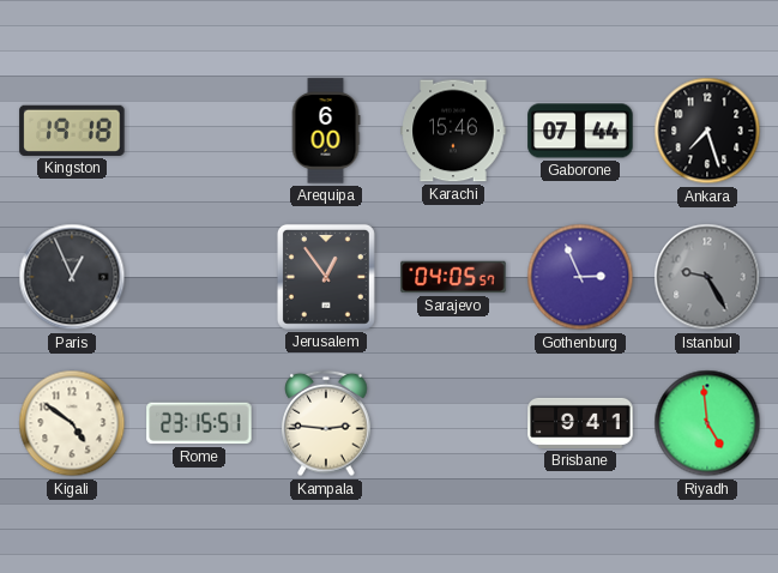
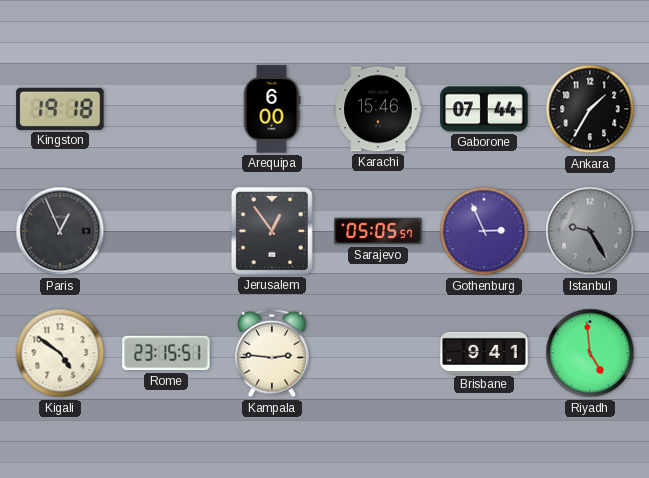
Ankara: 7:27 -> 1:35 (590, 109)
Sarajevo: 04:05 -> 05:05 (378, 231)
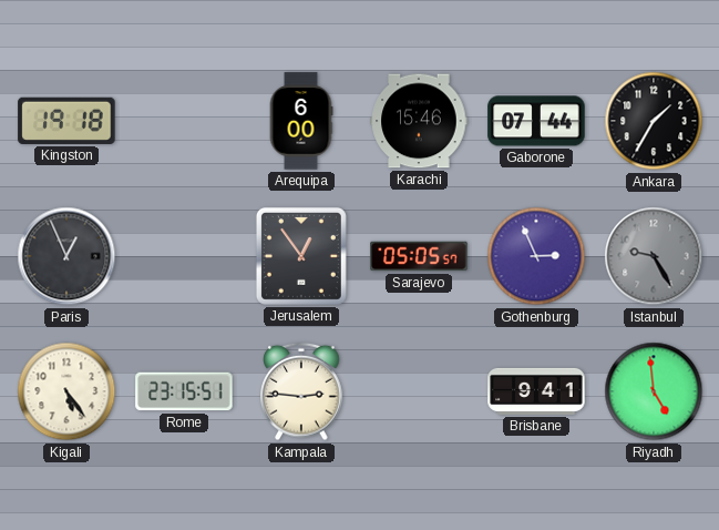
Kigali: 4:51 -> 5:24 (66, 391)
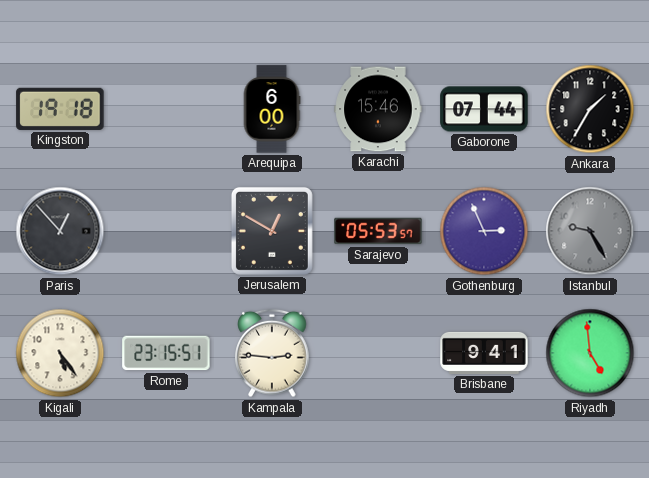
Paris: 12:56 -> 12:53 (60, 231)
Jerusalem: 12:54 -> 12:50 (272, 231)
Sarajevo: 05:05 -> 05:53 (378, 231)
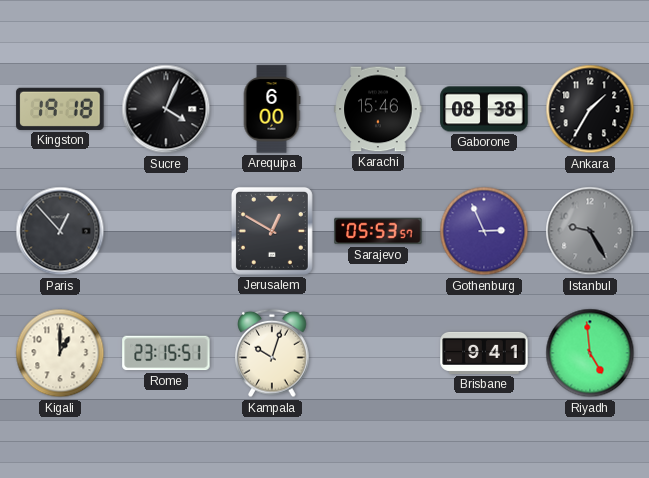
Sucre: none -> 4:04 (166, 109)
Gaborone: 07:44 -> 08:38 (484, 109)
Kigali: 5:24 -> 1:00 (60, 353)
Kampala: 2:46 -> 10:03 (272, 353)
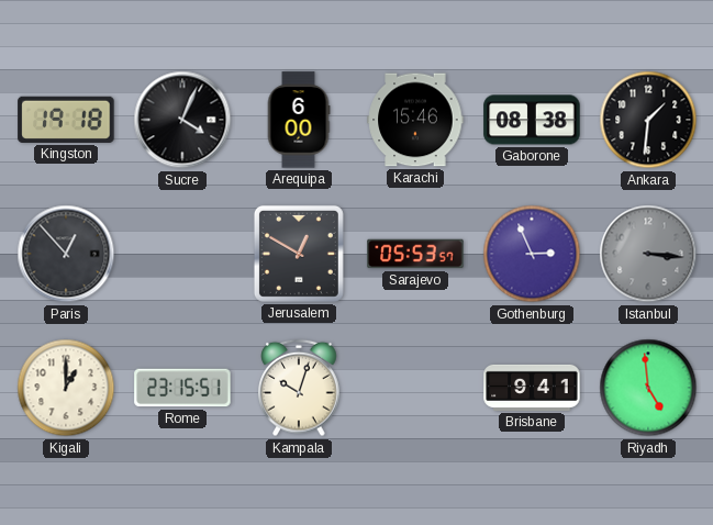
Ankara: 1:35 -> 1:31 (648, 120)
Istanbul: 9:25 -> 3:16 (648, 254)
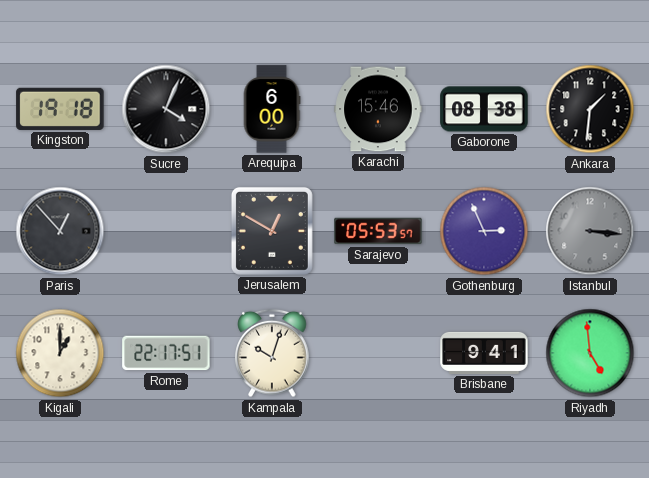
Rome: 23:15 -> 22:17 (166, 353)
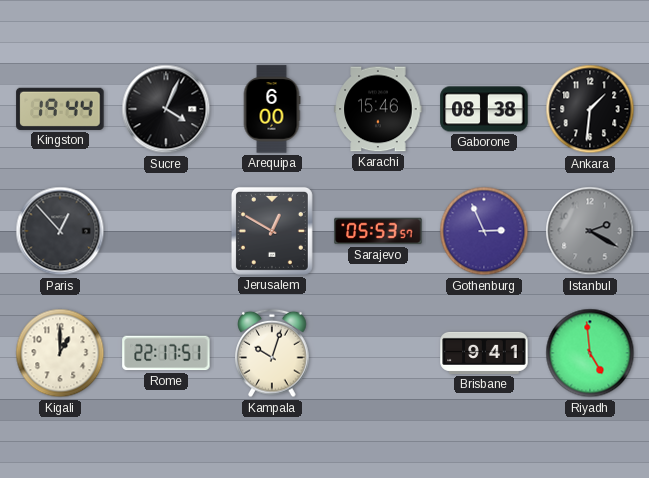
Kingston: 19:18 -> 19:44 (60, 109)
Istanbul: 3:16 -> 2:20 (590, 231)
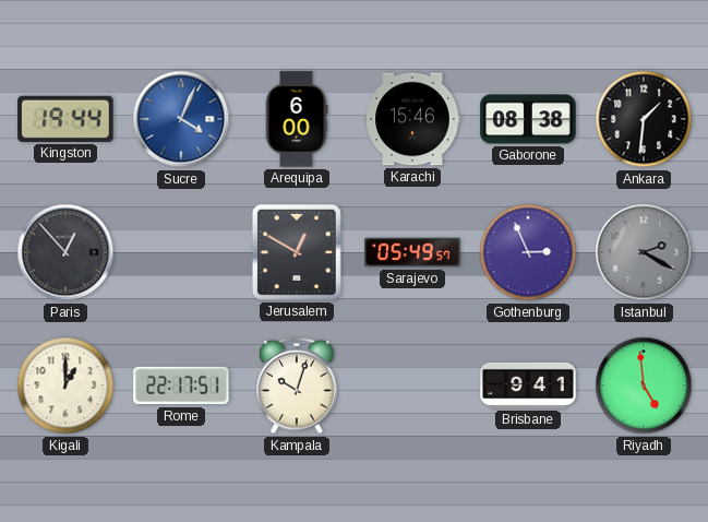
Sucre dial: black -> blue (181, 119)
Sarajevo: 05:53 -> 05:49 (412, 252)
